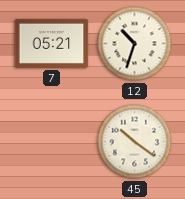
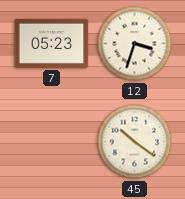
7: 05:21 -> 05:23 (52, 43)
12: 10:33 -> 3:33 (135, 44)
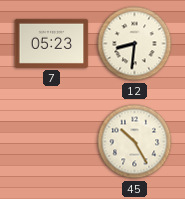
12: 3:33 -> 8:31 (135, 44)
45: 10:21 -> 10:25 (135, 142)
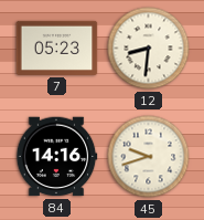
84: none -> 14:16 (56, 157)
45: 10:25 -> 9:42 (149, 157)
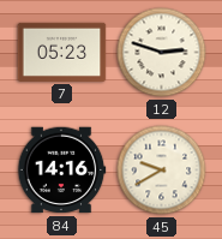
12: 8:31 -> 2:48 (162, 53)
45: 9:42 -> 9:40 (162, 171)
